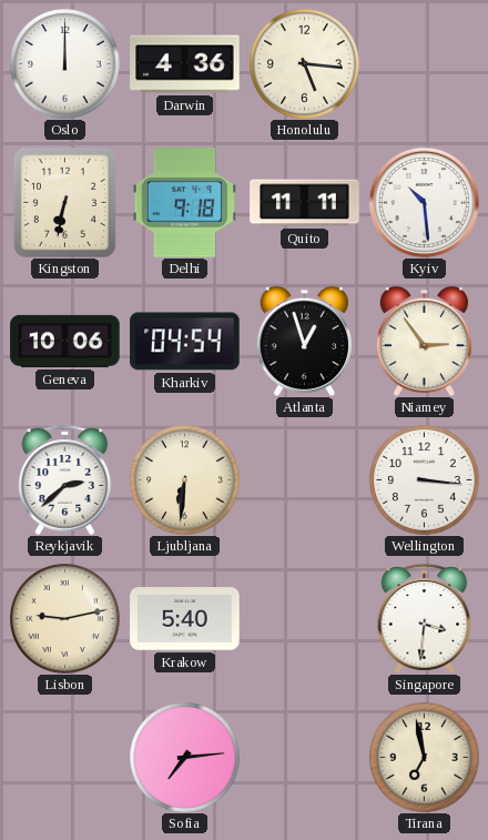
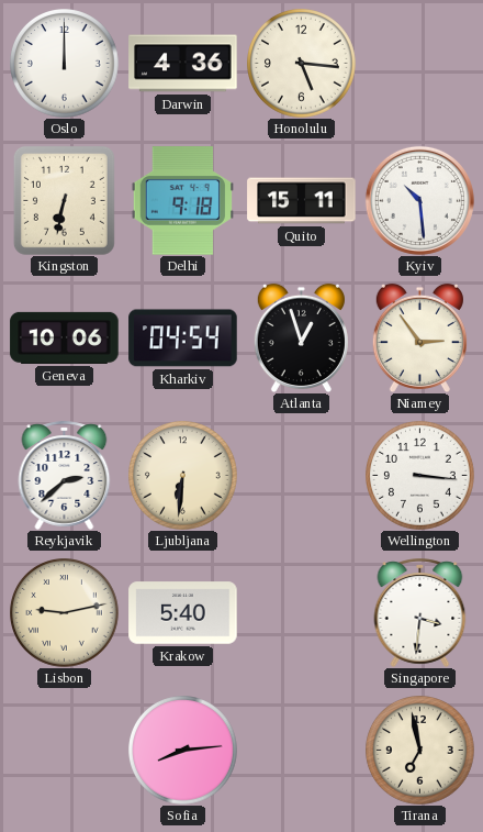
Quito: 11:11 -> 15:11 (302, 201)
Sofia: 7:14 -> 8:14 (183, 751)
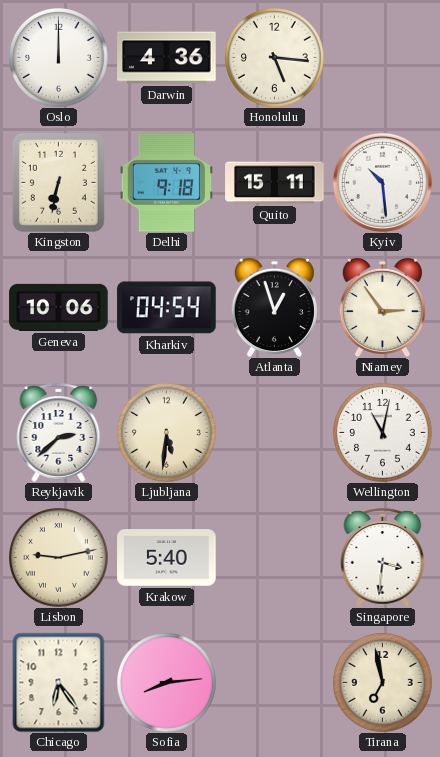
Ljubljana: 6:31 -> 5:31 (167, 433)
Wellington: 3:16 -> 11:02 (383, 433)
Chicago: none -> 6:24 (59, 682)
